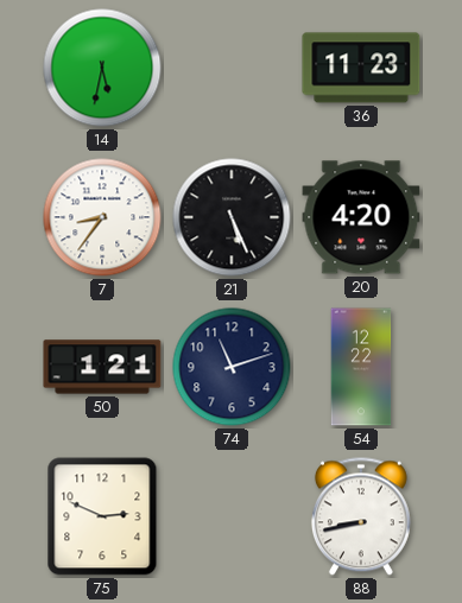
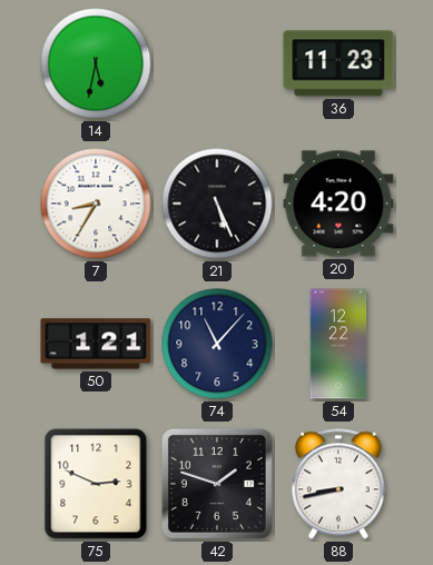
7: 8:36 -> 8:35 (96, 204)
74: 11:12 -> 11:07 (217, 344)
42: none -> 1:48 (217, 484)
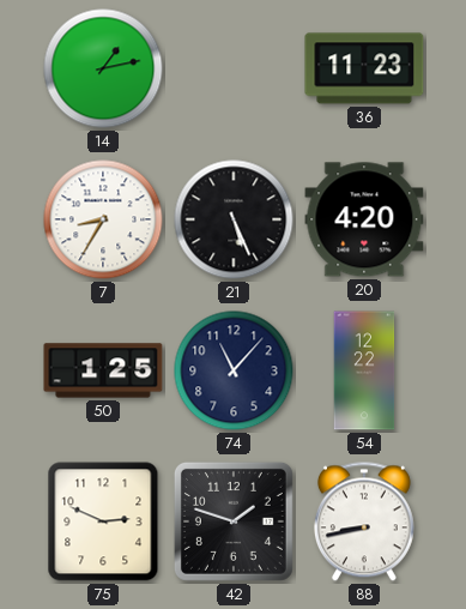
14: 5:32 -> 1:13 (103, 68)
50: 1:21 -> 1:25 (103, 370)
